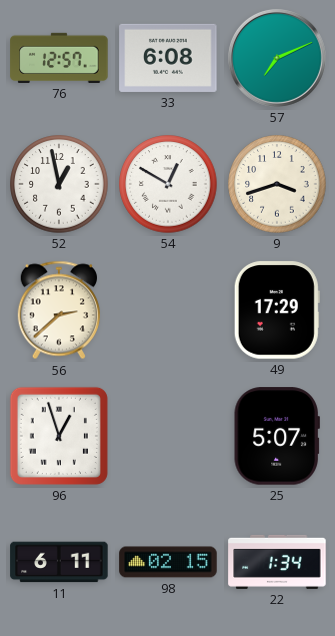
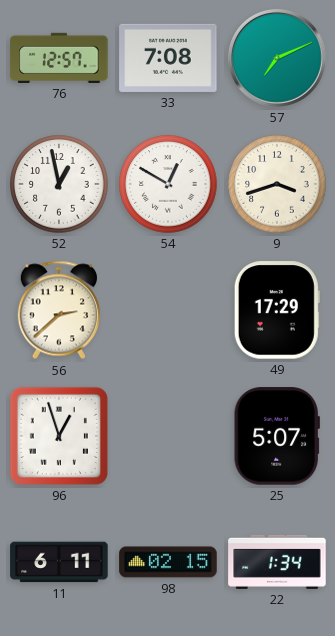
33: 6:08 -> 7:08 (168, 58)
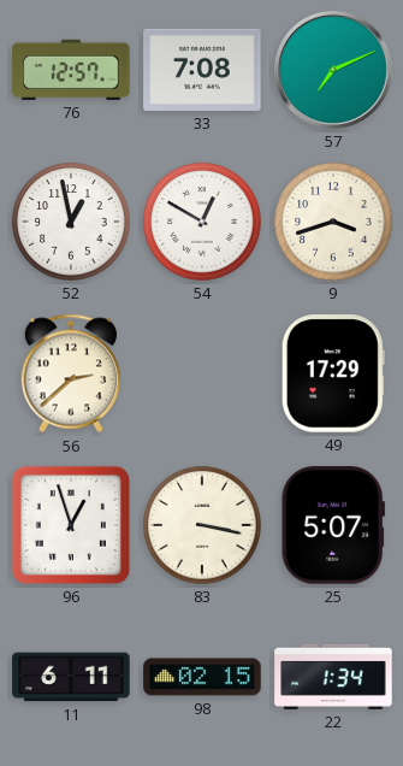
83: none -> 3:17 (202, 525)
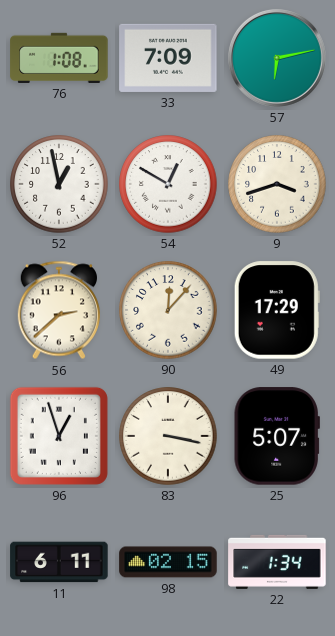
76: 12:57 -> 1:08 (59, 58)
33: 7:08 -> 7:09 (168, 58)
57: 7:11 -> 6:13 (277, 58)
90: none -> 12:07 (168, 310)
